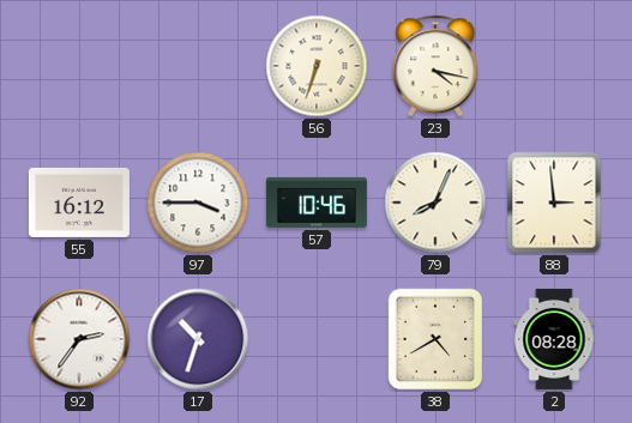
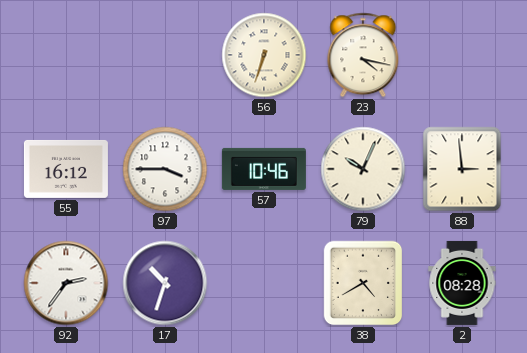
79: 8:04 -> 10:04 (363, 169)
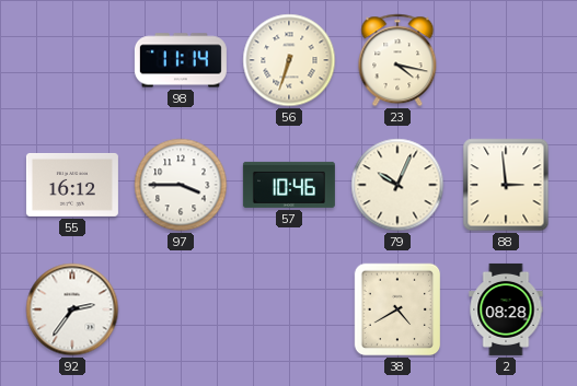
98: none -> 11:14 (181, 60)
17: 10:33 -> none (165, 283)
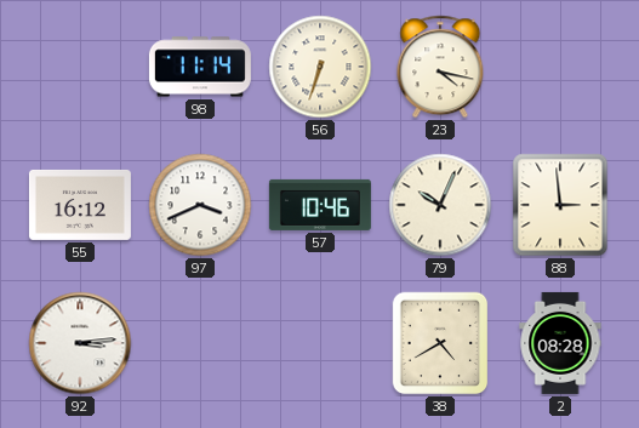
97: 3:45 -> 3:41 (200, 205)
92: 2:36 -> 3:14 (80, 343)
